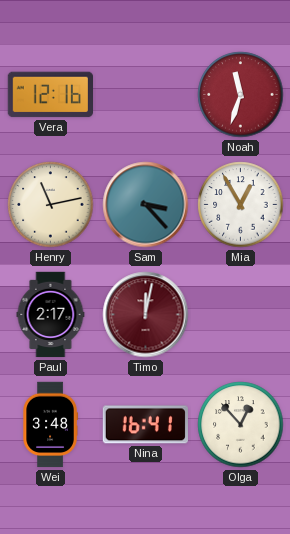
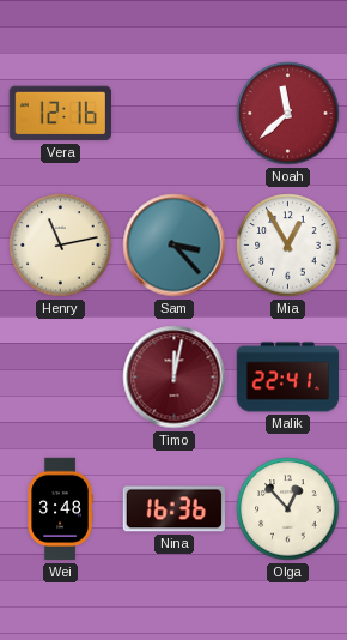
Noah: 11:33 -> 11:38 (288, 114)
Paul: 2:17 -> none (51, 315)
Malik: none -> 22:41 (288, 378)
Nina: 16:41 -> 16:36 (173, 509)
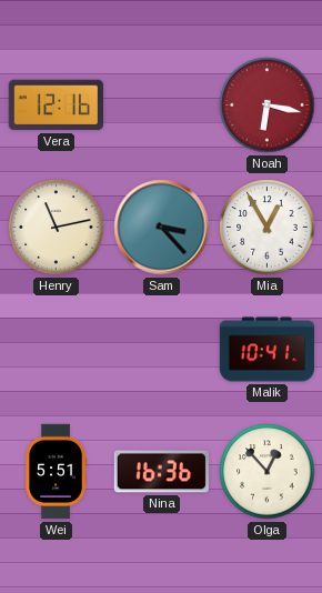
Noah: 11:38 -> 6:17 (268, 105)
Timo: 12:02 -> none (175, 378)
Malik: 22:41 -> 10:41 (268, 350)
Wei: 3:48 -> 5:51 (56, 472)
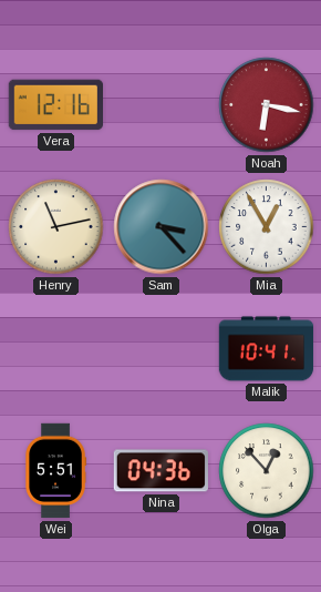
Nina: 16:36 -> 04:36 (161, 471)
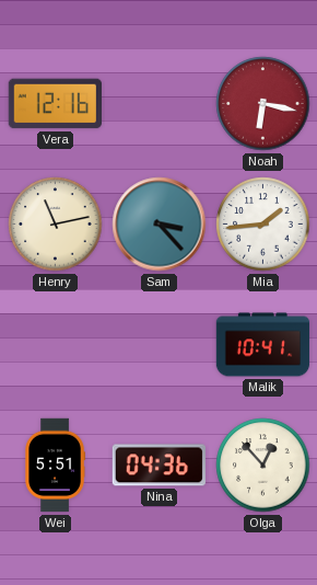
Mia: 12:55 -> 1:44 (263, 225)
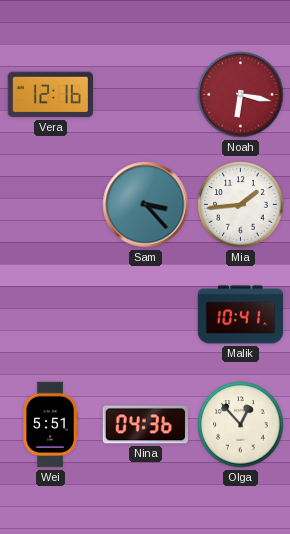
Henry: 11:13 -> none (56, 225)
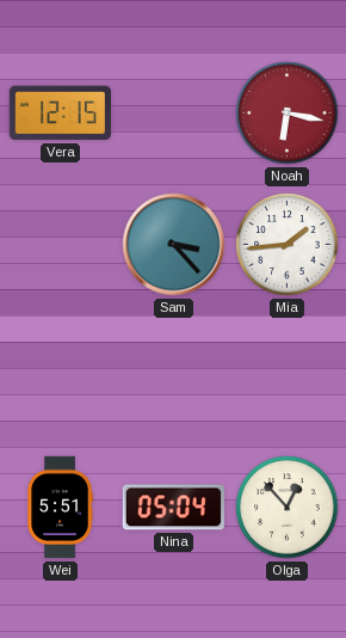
Vera: 12:16 -> 12:15 (60, 114)
Malik: 10:41 -> none (241, 315)
Nina: 04:36 -> 05:04 (173, 508)
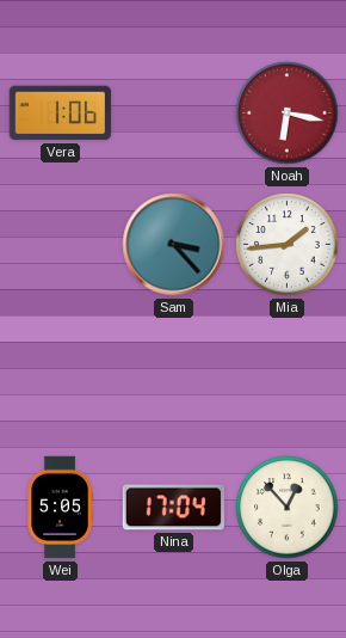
Vera: 12:15 -> 1:06 (60, 114)
Wei: 5:51 -> 5:05 (60, 508)
Nina: 05:04 -> 17:04 (173, 508)
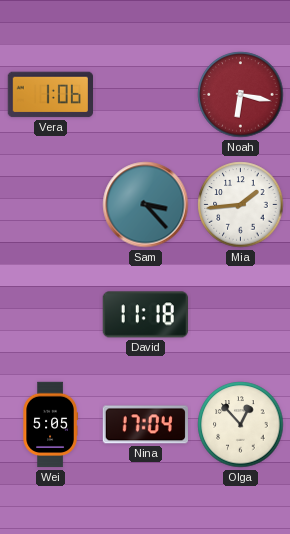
David: none -> 11:18 (145, 315)
